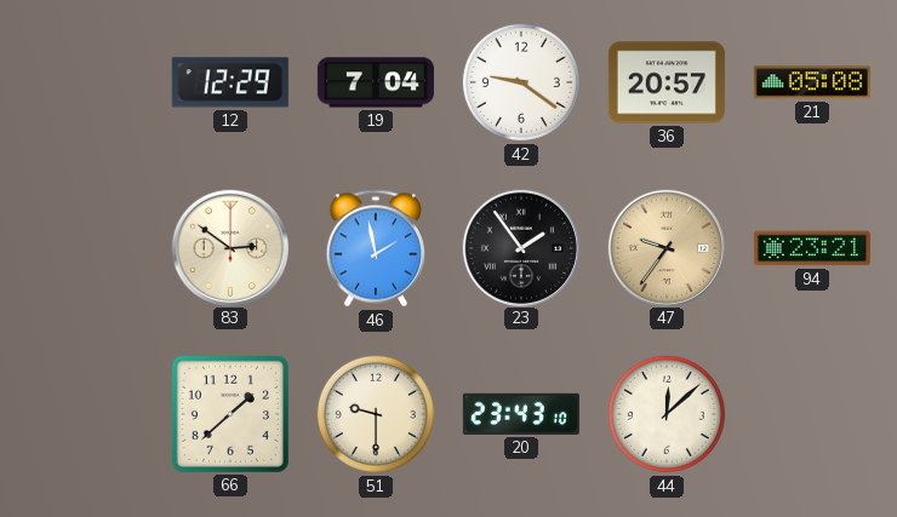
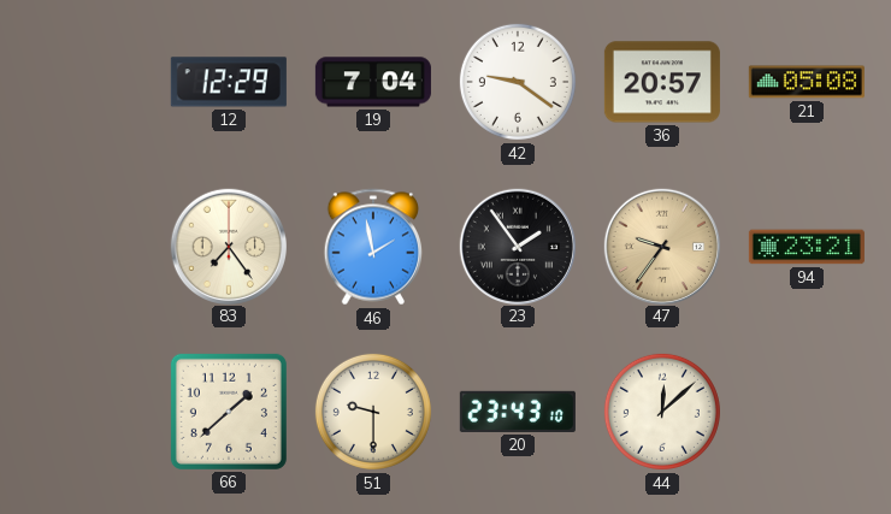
83: 2:51 -> 7:24 (228, 246)
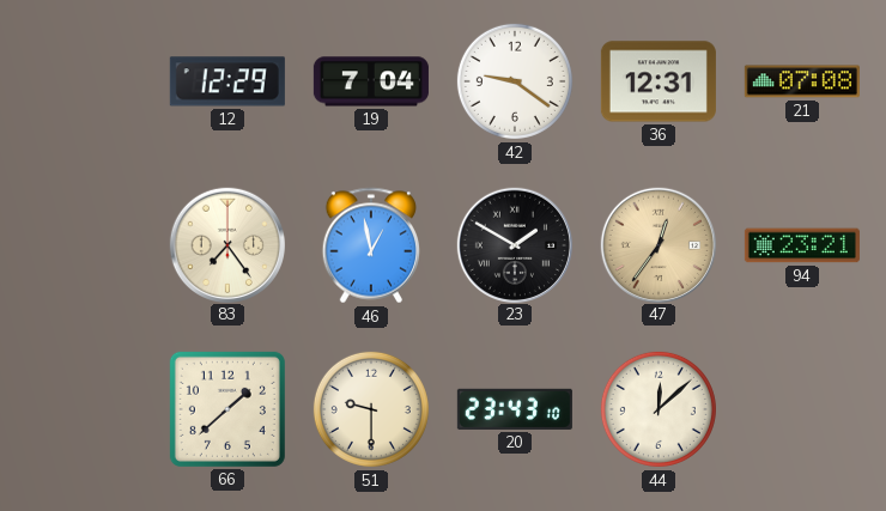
36: 20:57 -> 12:31 (659, 81)
21: 05:08 -> 07:08 (802, 81)
46: 1:58 -> 12:58 (370, 245)
23: 1:54 -> 1:50 (514, 244)
47: 9:36 -> 12:36 (657, 244)
